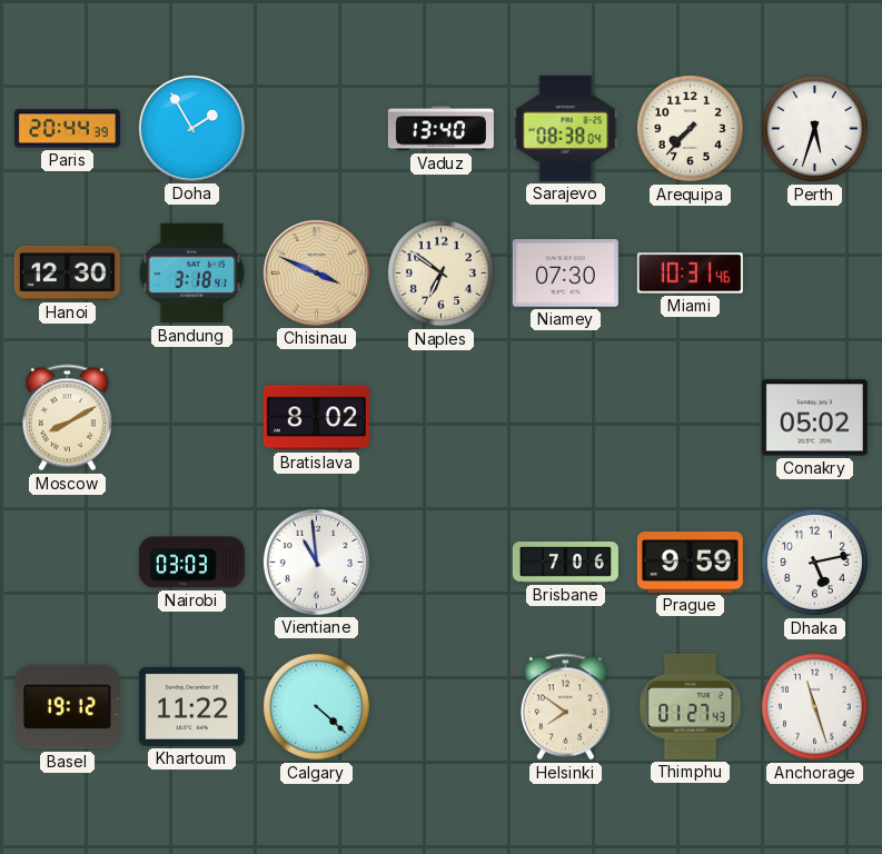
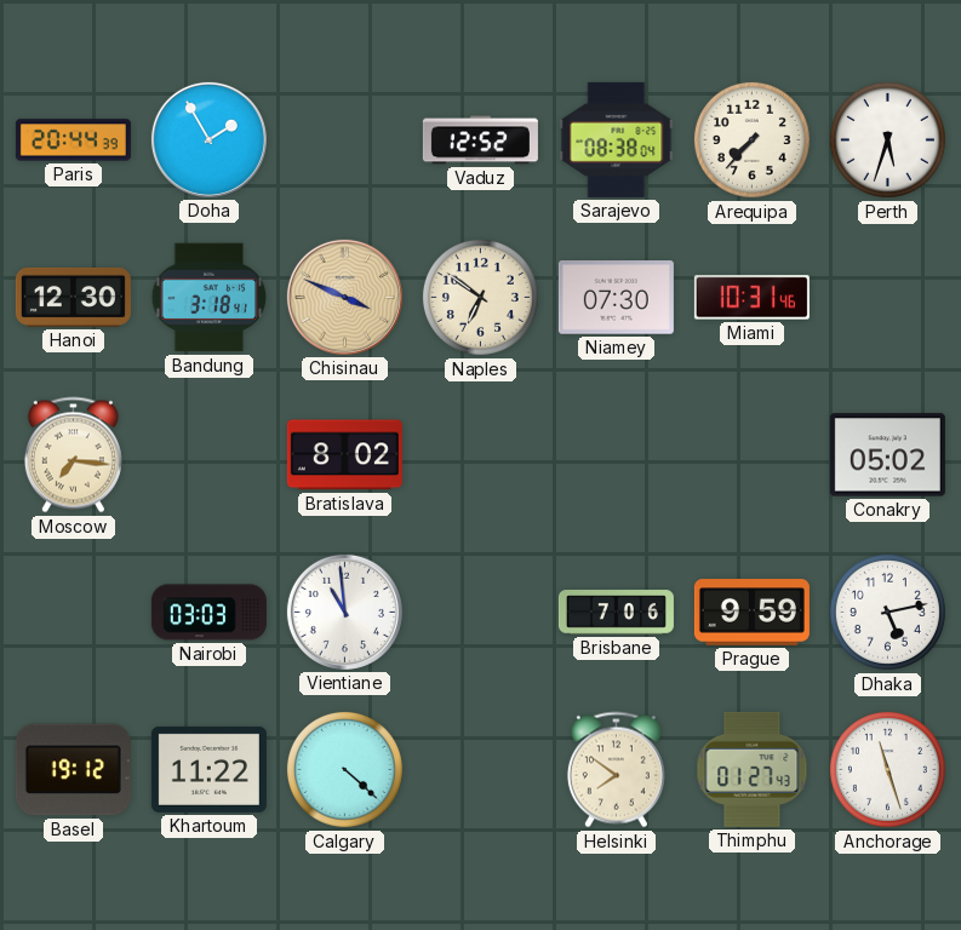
Vaduz: 13:40 -> 12:52 (480, 140)
Moscow: 8:10 -> 7:16 (73, 455)
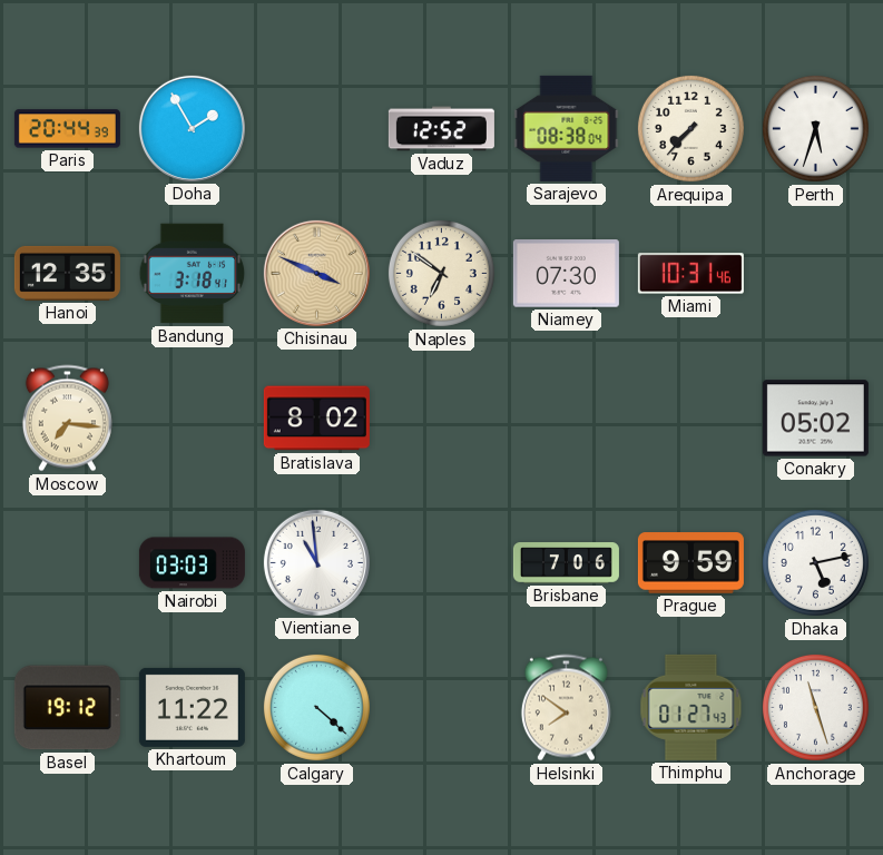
Hanoi: 12:30 -> 12:35 (67, 273)
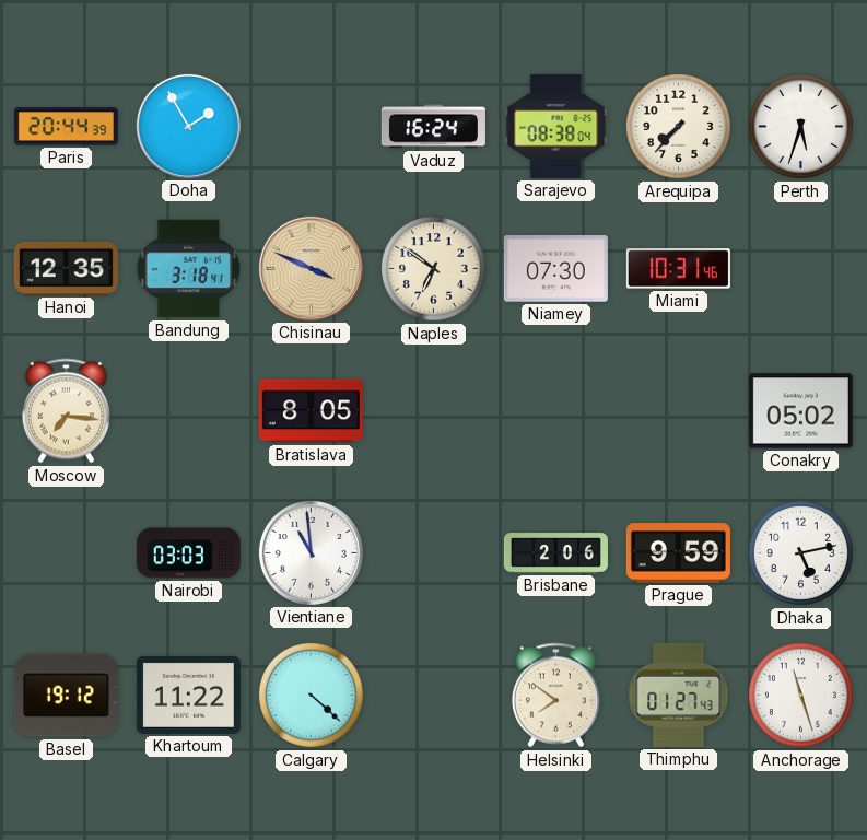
Vaduz: 12:52 -> 16:24 (433, 127)
Bratislava: 8:02 -> 8:05 (311, 411)
Brisbane: 7:06 -> 2:06 (555, 553)
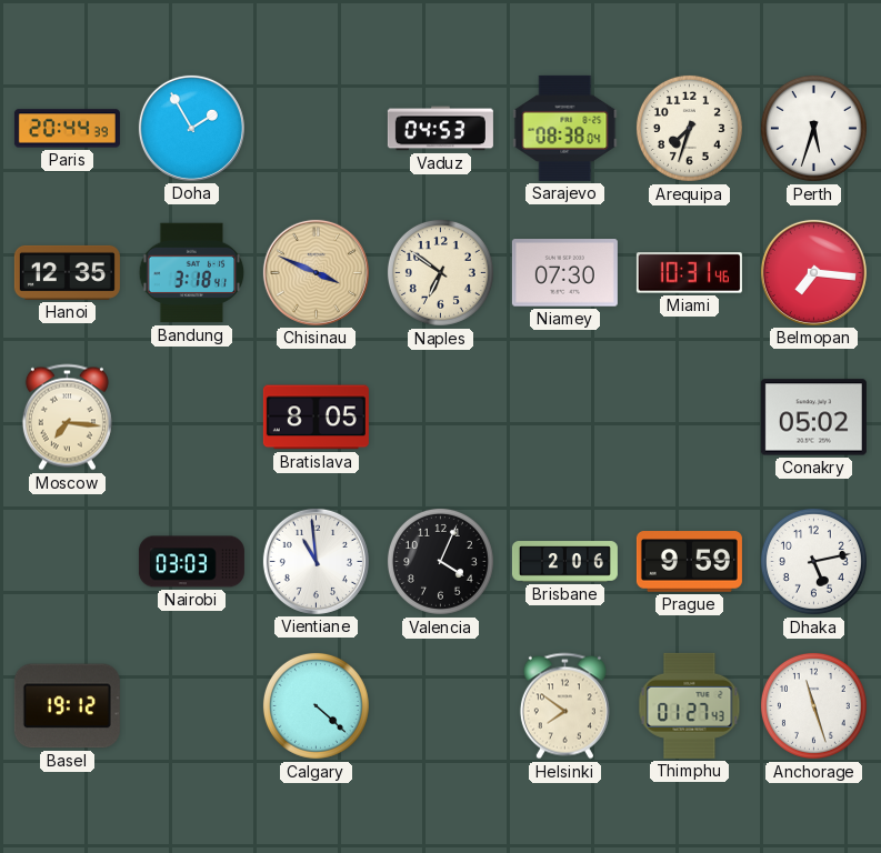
Vaduz: 16:24 -> 04:53 (440, 129)
Arequipa: 7:37 -> 7:33 (689, 128)
Belmopan: none -> 7:16 (813, 272)
Valencia: none -> 4:04 (440, 561)
Khartoum: 11:22 -> none (188, 695)
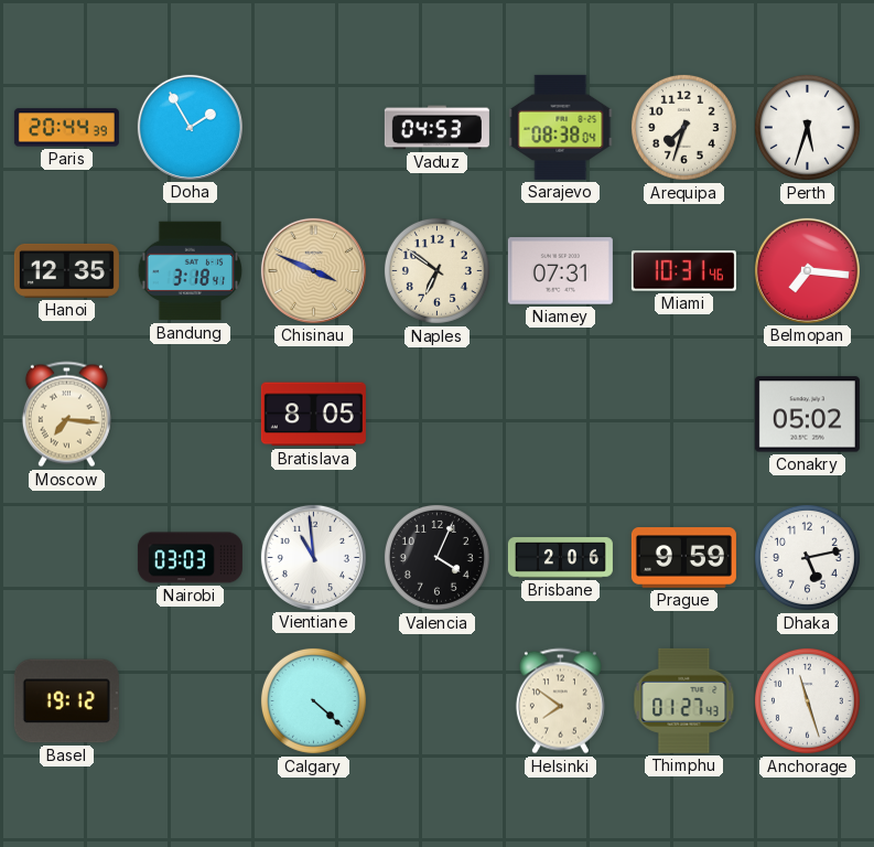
Niamey: 07:30 -> 07:31 (560, 271)
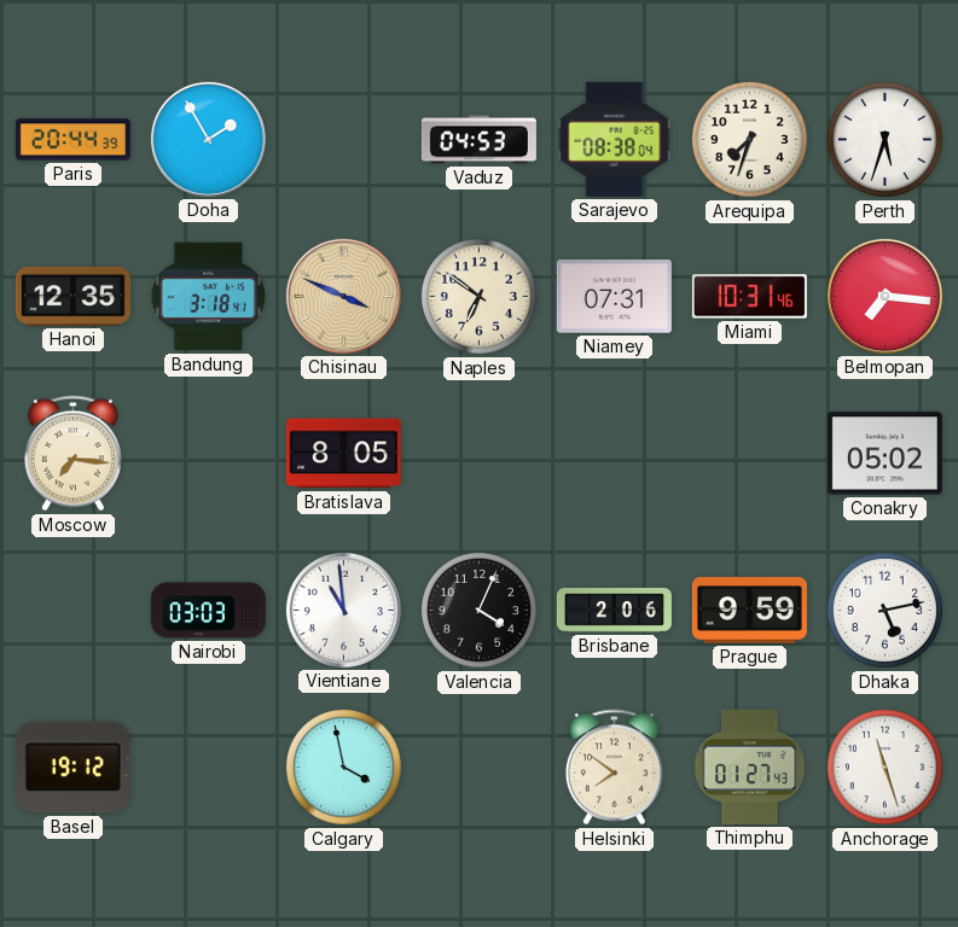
Calgary: 4:22 -> 3:58 (343, 766)
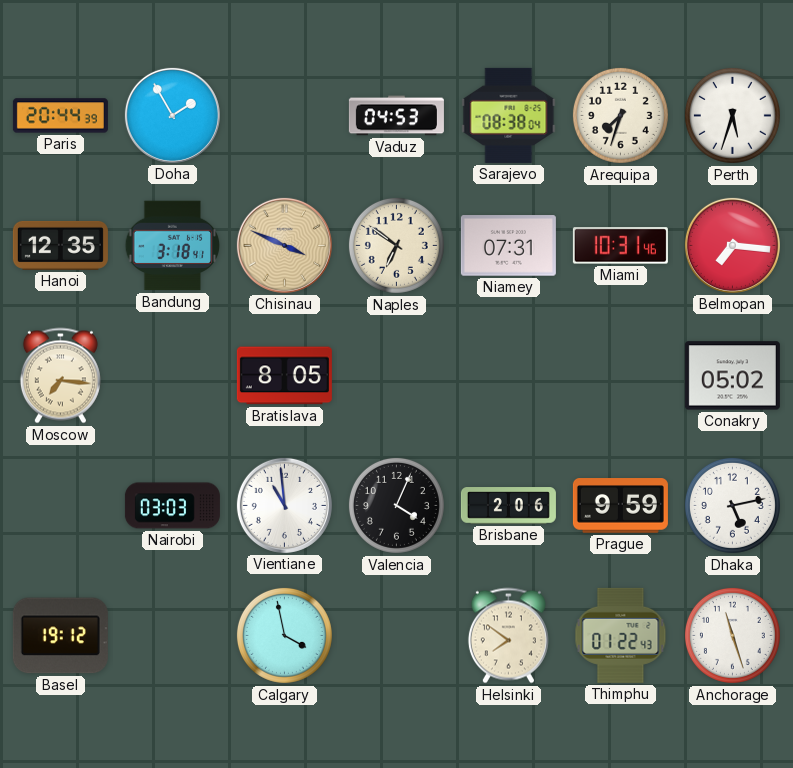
Thimphu: 01:27 -> 01:22 (621, 635)
